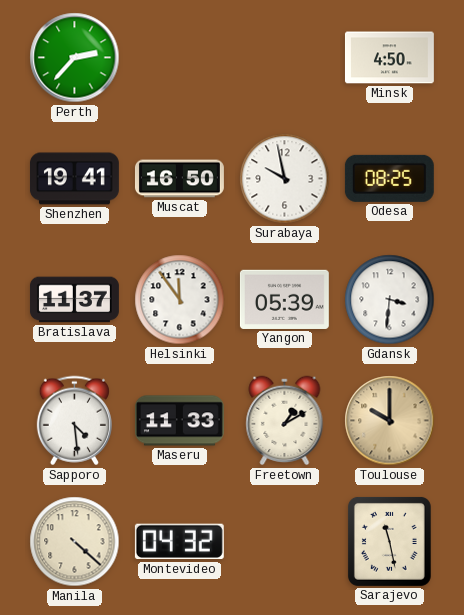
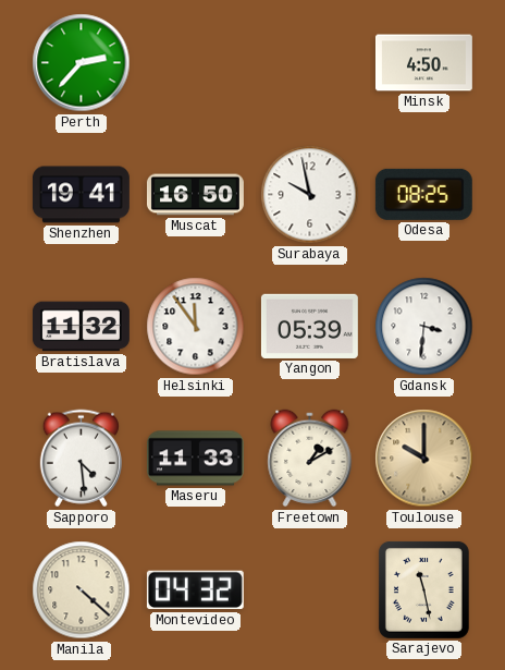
Bratislava: 11:37 -> 11:32 (81, 327)
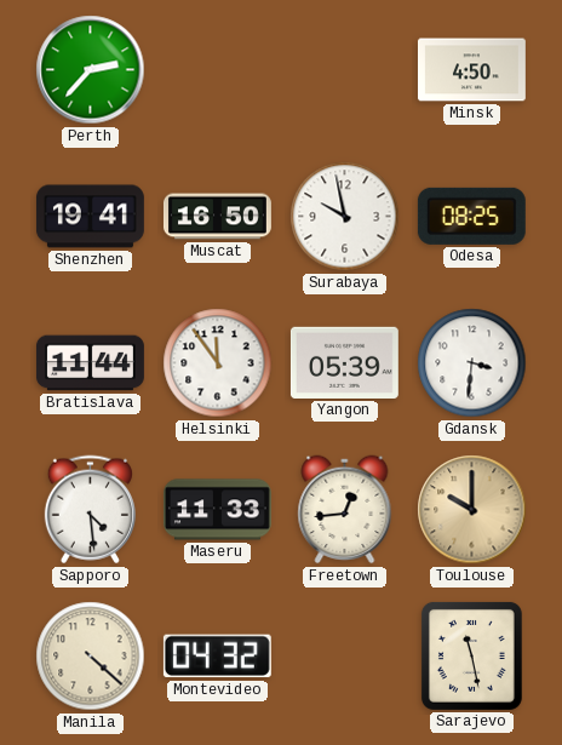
Bratislava: 11:32 -> 11:44 (90, 363)
Freetown: 1:10 -> 12:44 (345, 510)
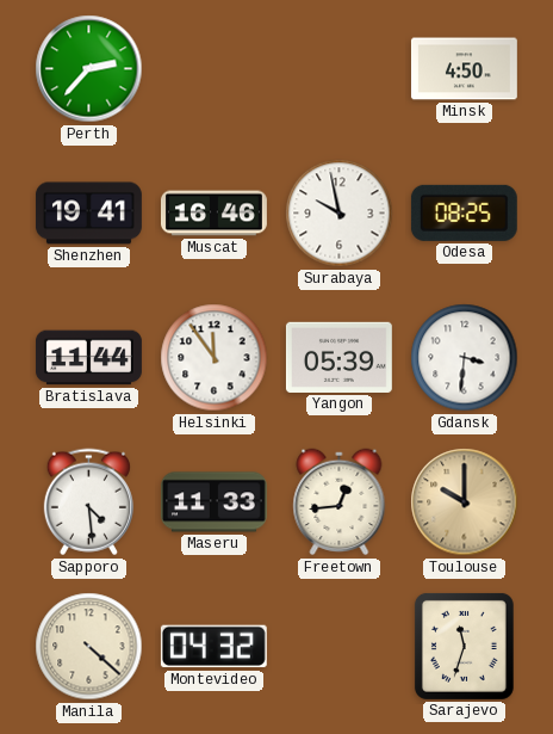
Muscat: 16:50 -> 16:46 (213, 214)
Sarajevo: 11:28 -> 11:33 (464, 646)
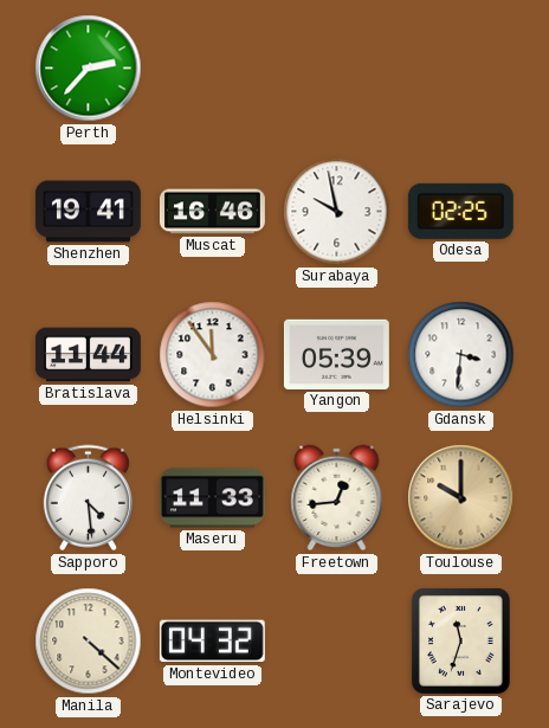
Minsk: 4:50 -> none (464, 69)
Odesa: 08:25 -> 02:25 (460, 211)
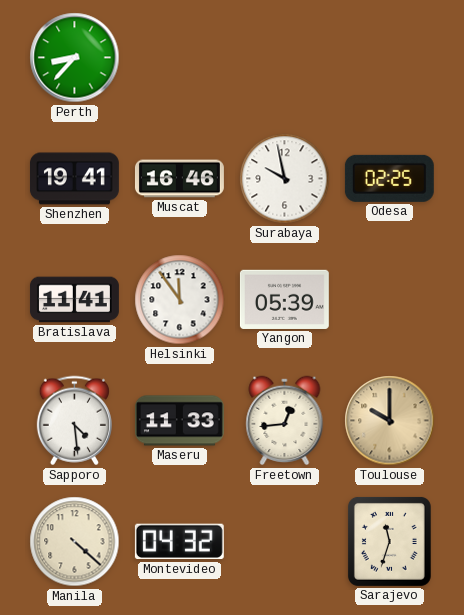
Perth: 2:37 -> 8:37 (75, 58)
Bratislava: 11:44 -> 11:41 (74, 300)
Gdansk: 3:31 -> none (461, 355)
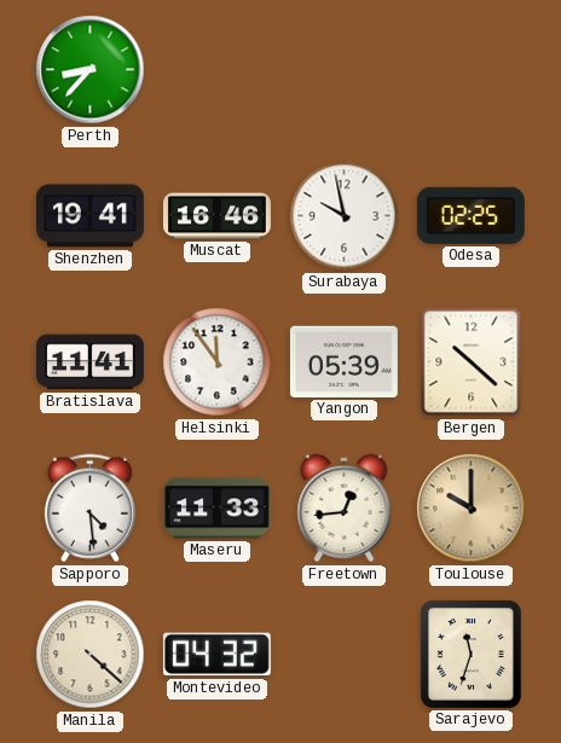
Bergen: none -> 10:22 (472, 362)
